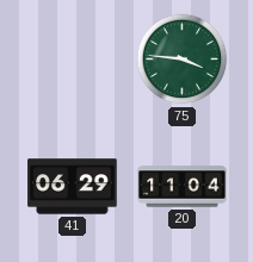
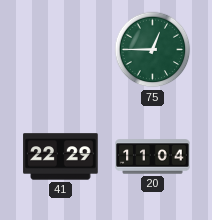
75: 3:46 -> 12:45 (153, 50)
41: 06:29 -> 22:29 (61, 157)
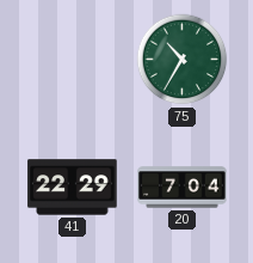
75: 12:45 -> 10:35 (183, 60)
20: 11:04 -> 7:04 (183, 188)
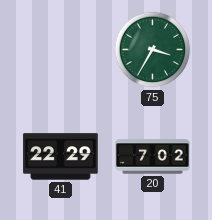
75: 10:35 -> 3:35 (153, 50)
20: 7:04 -> 7:02 (153, 157)
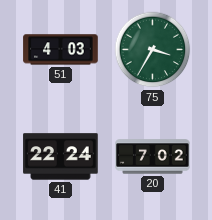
51: none -> 4:03 (61, 50)
41: 22:29 -> 22:24 (61, 157)
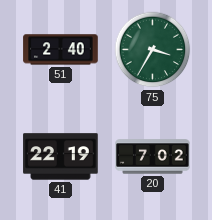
51: 4:03 -> 2:40 (61, 50)
41: 22:24 -> 22:19 (61, 157)
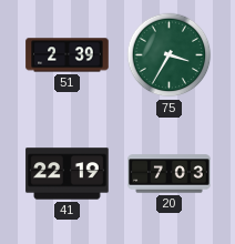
51: 2:40 -> 2:39 (68, 55)
20: 7:02 -> 7:03 (170, 174)
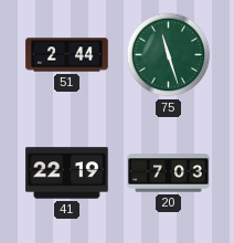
51: 2:39 -> 2:44 (67, 55)
75: 3:35 -> 11:27 (169, 55)
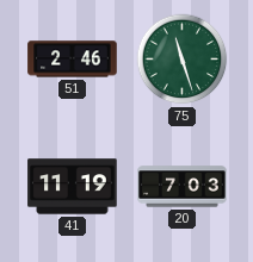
51: 2:44 -> 2:46 (73, 60)
41: 22:19 -> 11:19 (73, 187)
